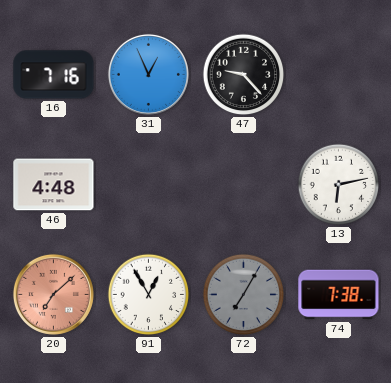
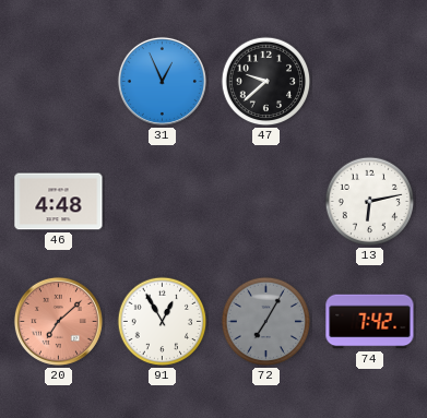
16: 7:16 -> none (54, 75)
47: 9:23 -> 9:38 (266, 82)
74: 7:38 -> 7:42 (370, 322)
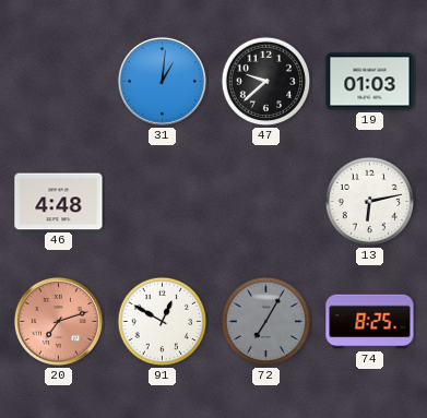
31: 12:56 -> 1:01 (162, 81)
19: none -> 01:03 (370, 82)
20: 7:08 -> 7:12 (58, 321)
91: 12:55 -> 12:50 (163, 322)
74: 7:42 -> 8:25 (370, 322)
